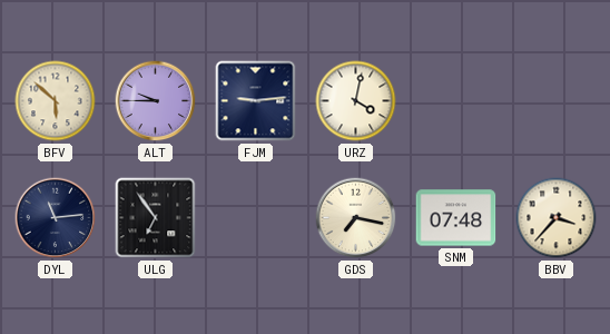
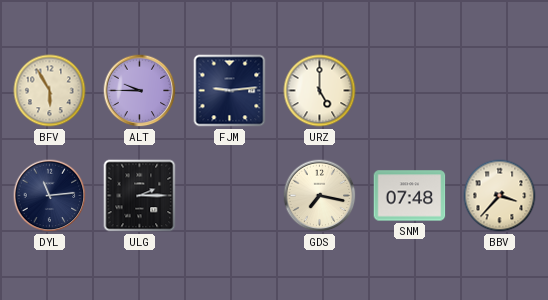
BFV: 5:52 -> 5:55 (50, 91)
URZ: 4:02 -> 5:00 (320, 91)
ULG: 6:54 -> 2:15 (140, 196)
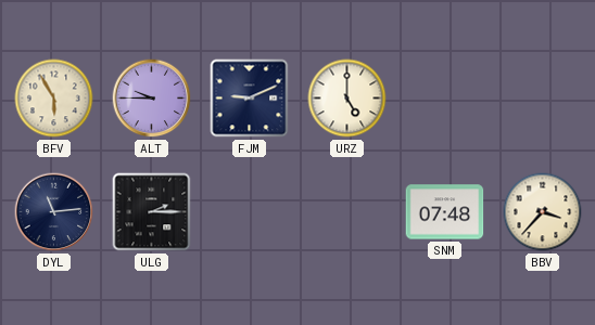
FJM: 9:14 -> 9:11 (250, 99)
GDS: 7:17 -> none (320, 196)
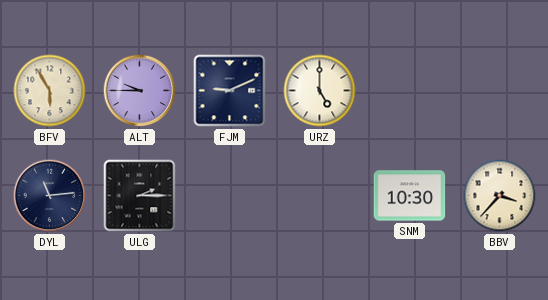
SNM: 07:48 -> 10:30 (410, 196)
